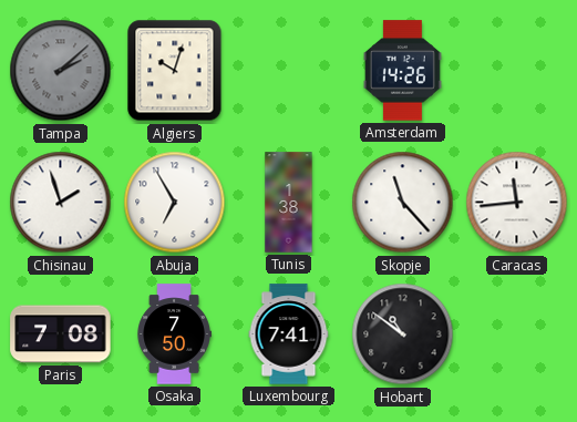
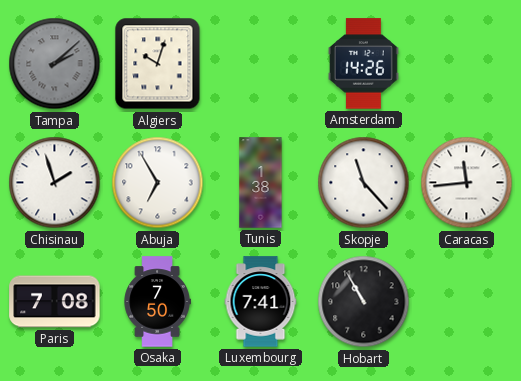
Hobart: 10:51 -> 10:55 (364, 302)
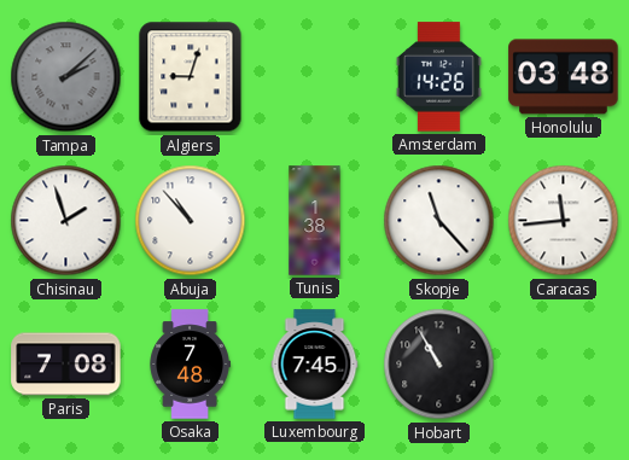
Algiers: 10:03 -> 9:03 (191, 77)
Honolulu: none -> 03:48 (564, 77)
Abuja: 6:55 -> 10:53 (191, 221)
Osaka: 7:50 -> 7:48 (190, 365)
Luxembourg: 7:41 -> 7:45 (315, 365)
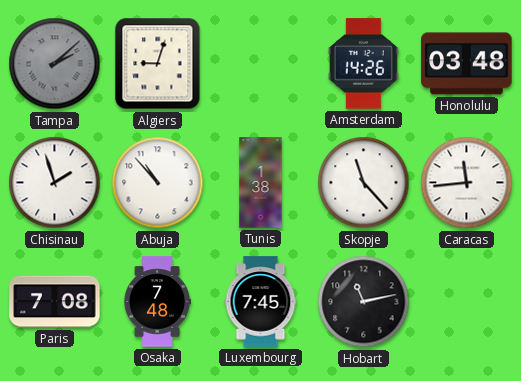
Hobart: 10:55 -> 11:13 (364, 302)
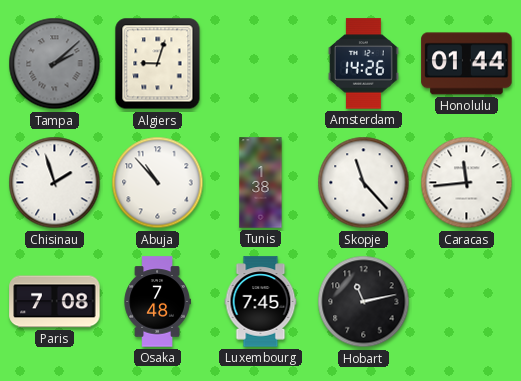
Honolulu: 03:48 -> 01:44 (467, 64)
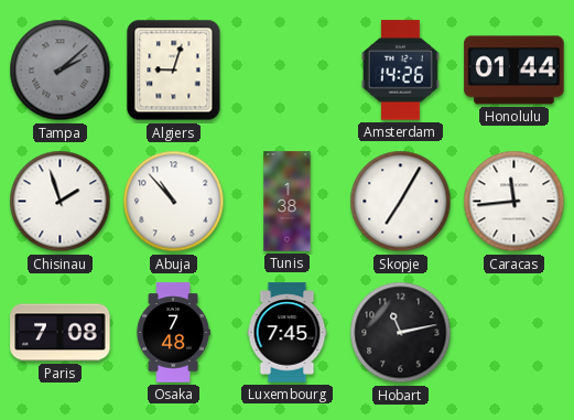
Skopje: 11:23 -> 7:05 (401, 202)
